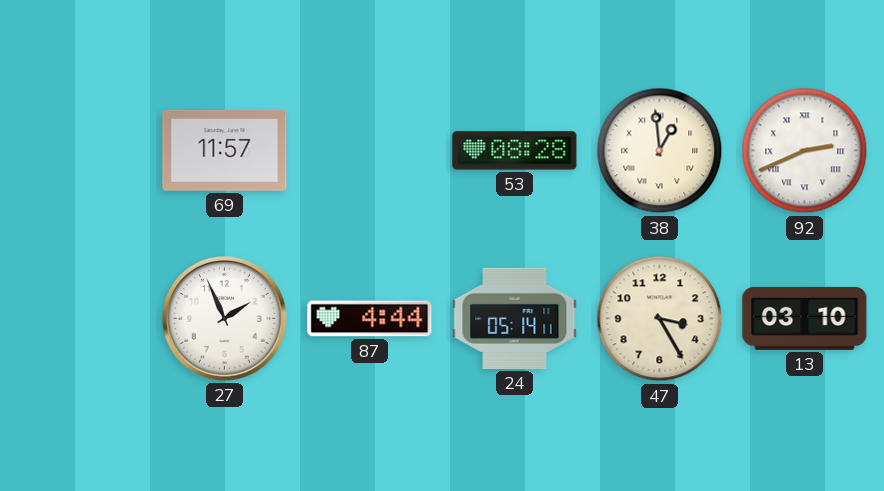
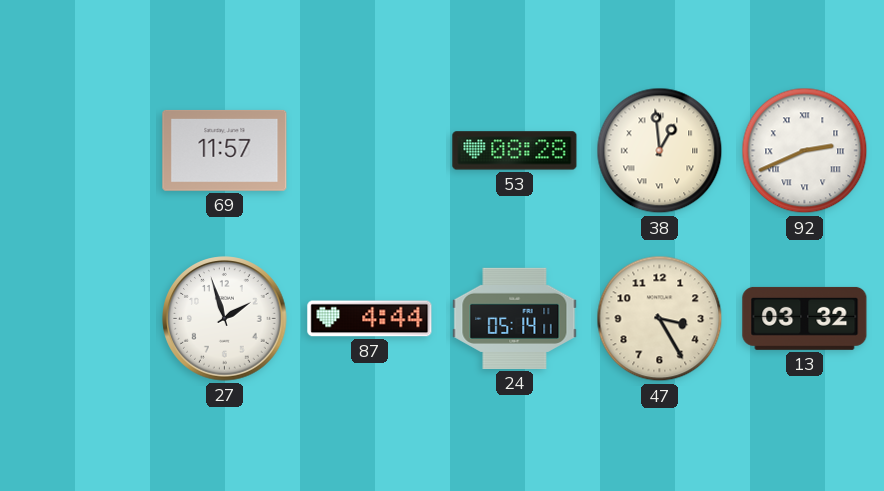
27: 1:56 -> 1:57 (225, 319)
13: 03:10 -> 03:32 (805, 318)
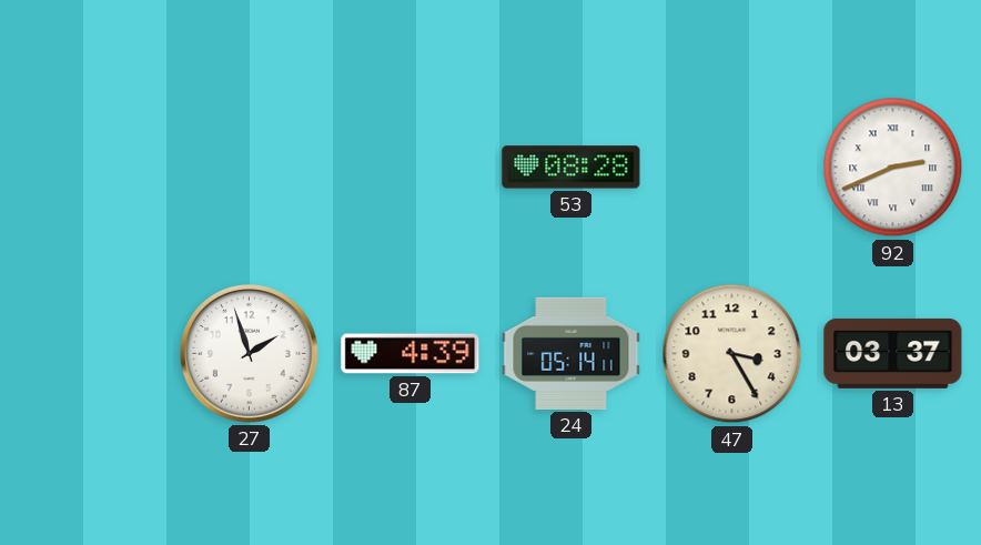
69: 11:57 -> none (225, 150)
38: 12:59 -> none (660, 151)
87: 4:44 -> 4:39 (411, 354)
13: 03:32 -> 03:37 (893, 353)
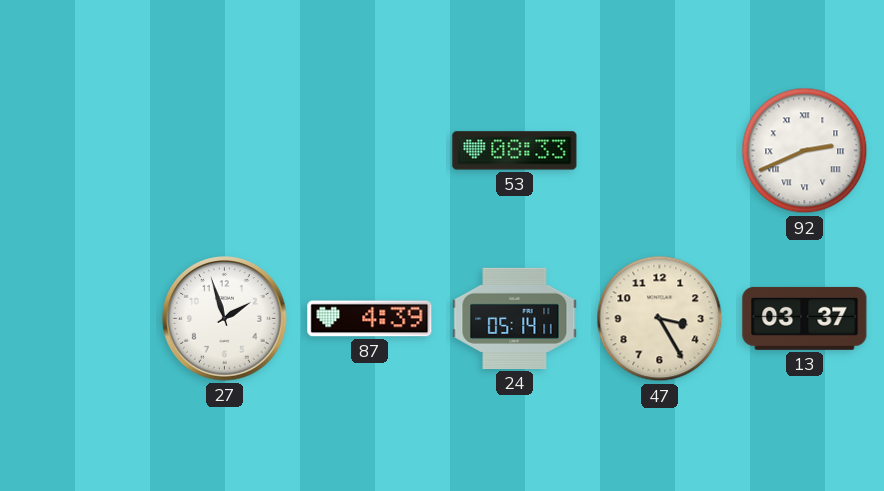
53: 08:28 -> 08:33 (515, 151)
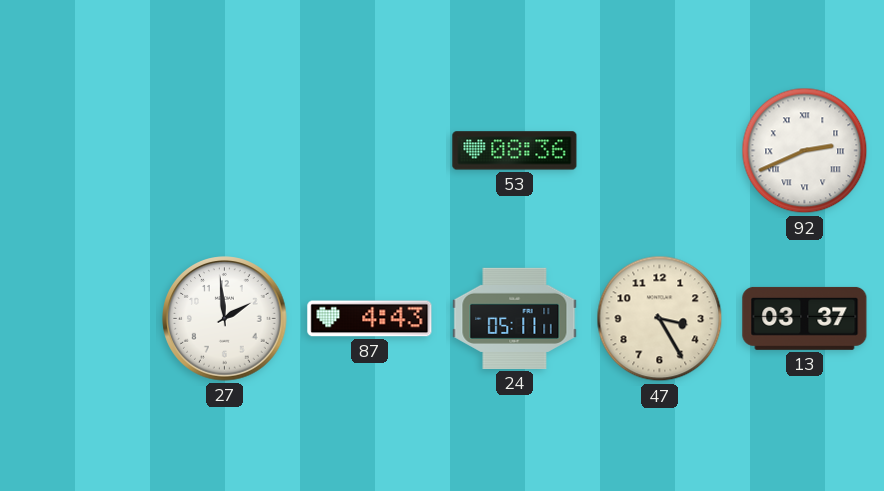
53: 08:33 -> 08:36 (515, 151)
27: 1:57 -> 1:59 (225, 319)
87: 4:39 -> 4:43 (370, 319)
24: 05:14 -> 05:11 (515, 318)
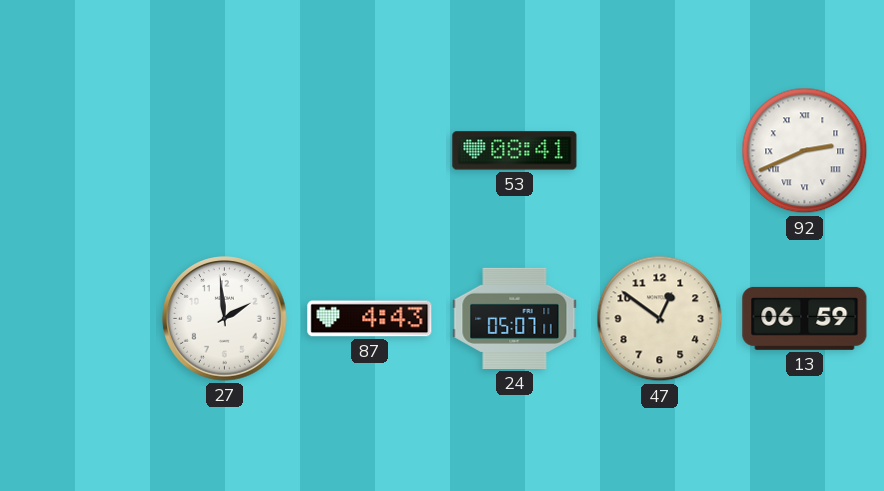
53: 08:36 -> 08:41 (515, 151)
24: 05:11 -> 05:07 (515, 318)
47: 3:25 -> 12:51 (660, 319)
13: 03:37 -> 06:59 (805, 318)
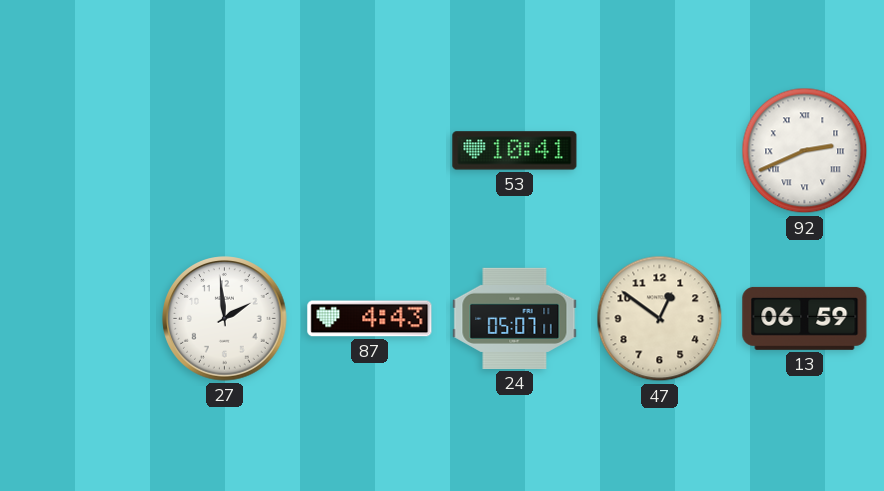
53: 08:41 -> 10:41 (515, 151)
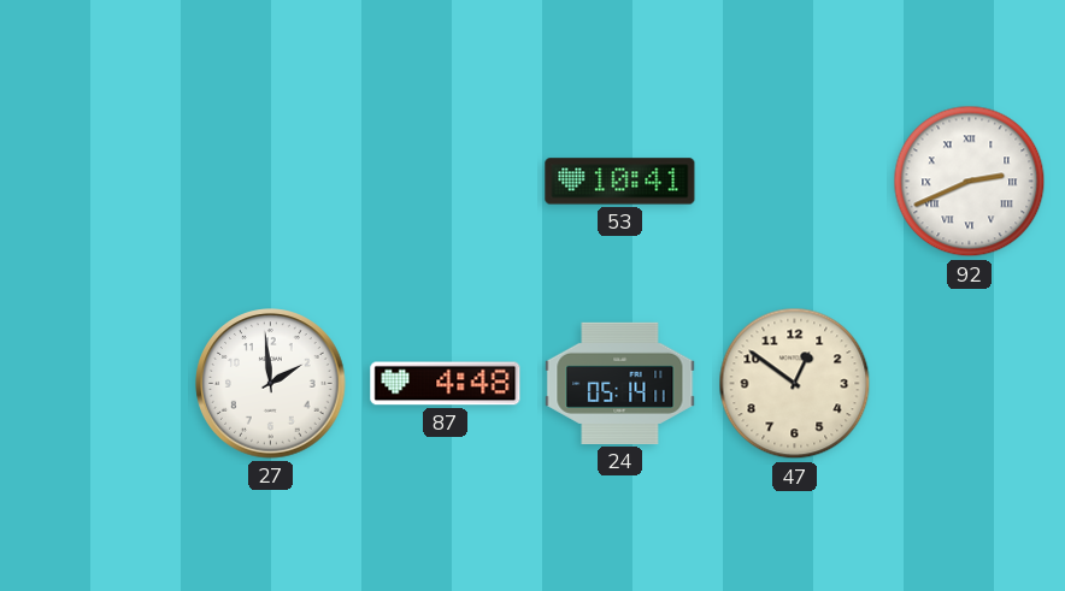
87: 4:43 -> 4:48 (446, 384)
24: 05:07 -> 05:14 (620, 383)
13: 06:59 -> none (805, 318)
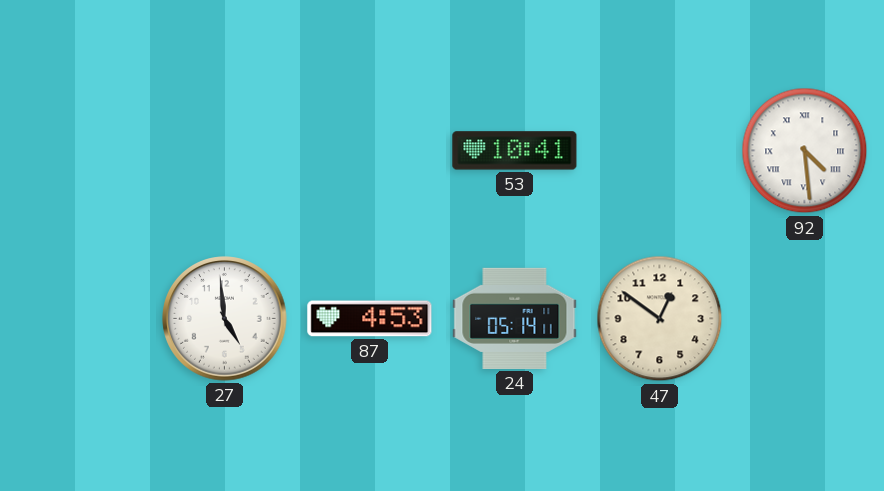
92: 2:41 -> 4:29 (805, 151)
27: 1:59 -> 4:59 (225, 319)
87: 4:48 -> 4:53 (370, 319)
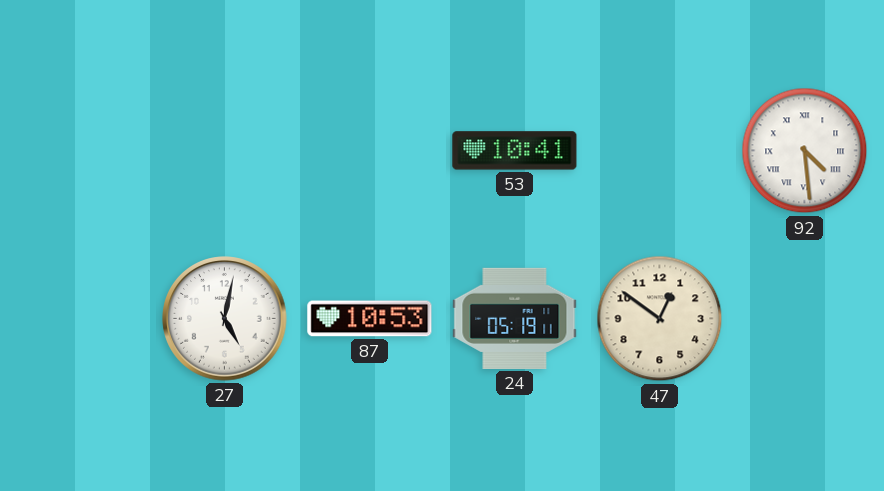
27: 4:59 -> 5:02 (225, 319)
87: 4:53 -> 10:53 (370, 319)
24: 05:14 -> 05:19 (515, 318)
